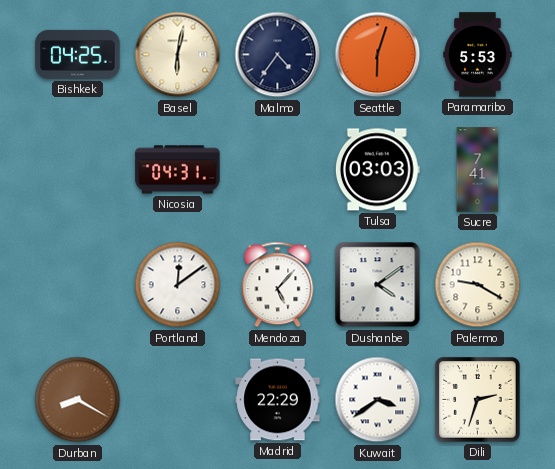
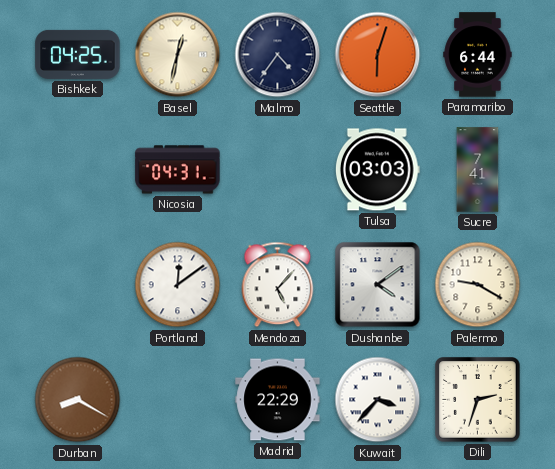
Basel: 6:02 -> 12:32 (178, 55)
Paramaribo: 5:53 -> 6:44 (478, 55)
Kuwait: 3:39 -> 3:37 (378, 400)
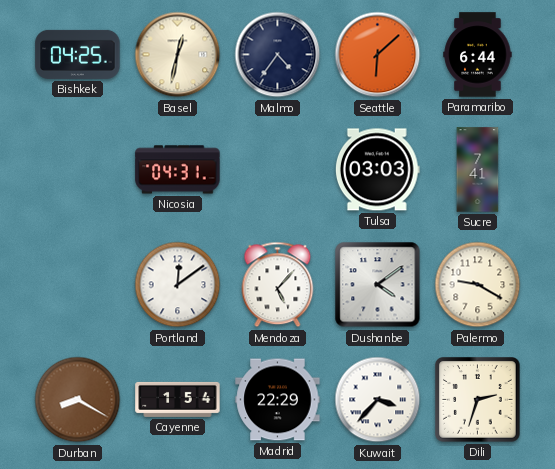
Seattle: 6:03 -> 6:08 (378, 55)
Cayenne: none -> 1:54 (178, 399)
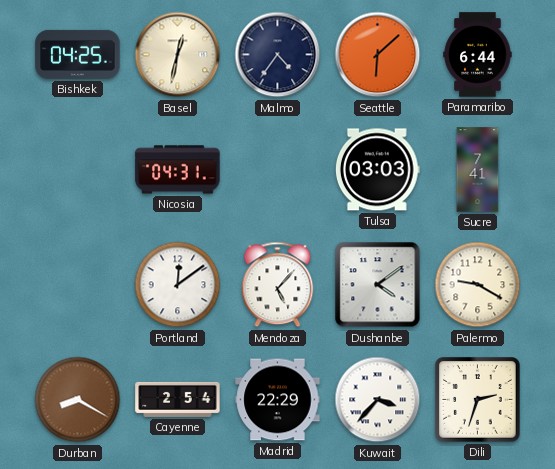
Cayenne: 1:54 -> 2:54 (178, 399)
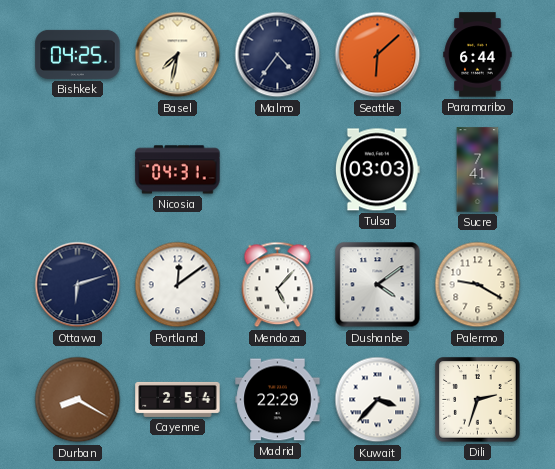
Basel: 12:32 -> 7:32 (178, 55)
Ottawa: none -> 6:12 (78, 285)
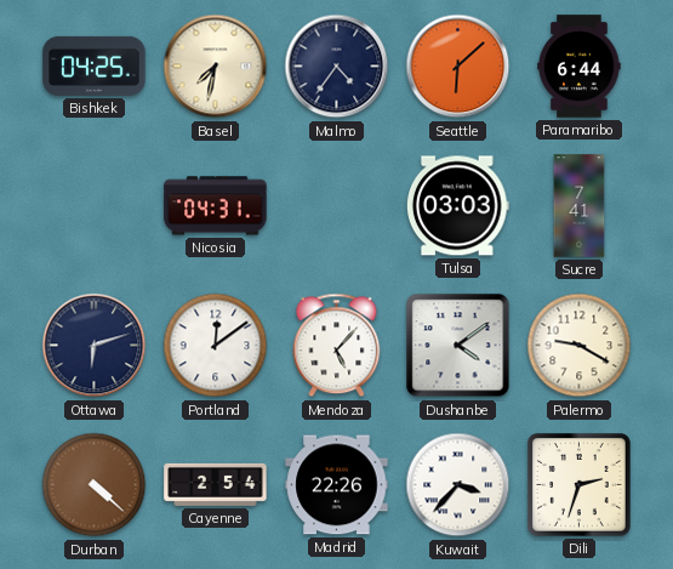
Durban: 8:20 -> 4:22 (95, 485)
Madrid: 22:29 -> 22:26 (337, 485)
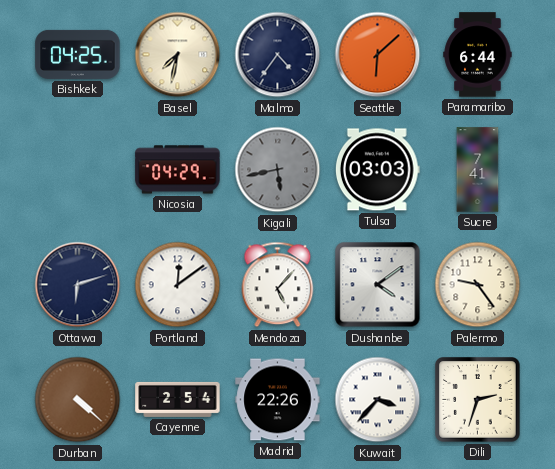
Nicosia: 04:31 -> 04:29 (178, 170)
Kigali: none -> 5:43 (278, 170)
Palermo: 9:20 -> 9:24 (478, 285)
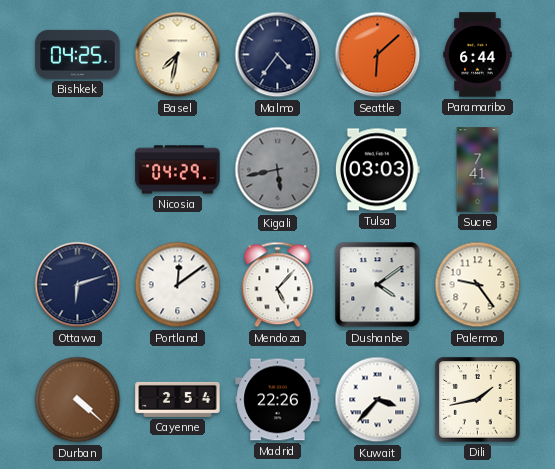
Dili: 2:33 -> 1:43 (478, 400)
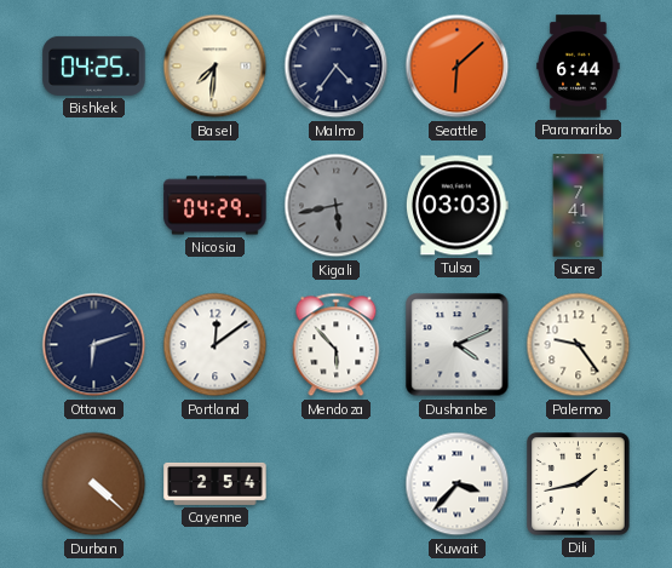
Basel: 7:32 -> 7:31 (216, 67)
Mendoza: 5:07 -> 5:53 (337, 345)
Dushanbe: 4:09 -> 4:11 (458, 345)
Madrid: 22:26 -> none (278, 400)
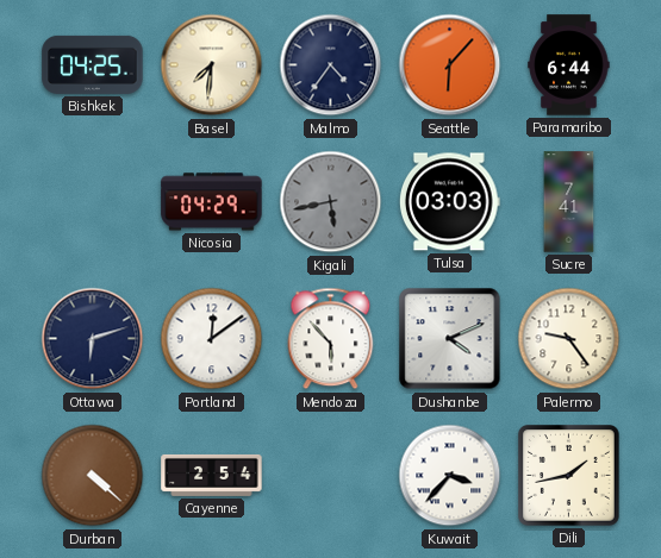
Seattle: 6:08 -> 6:07 (450, 65)
